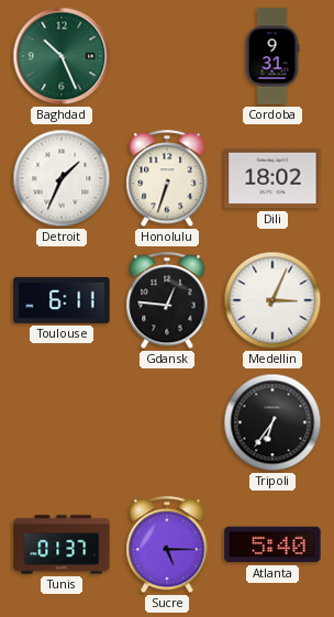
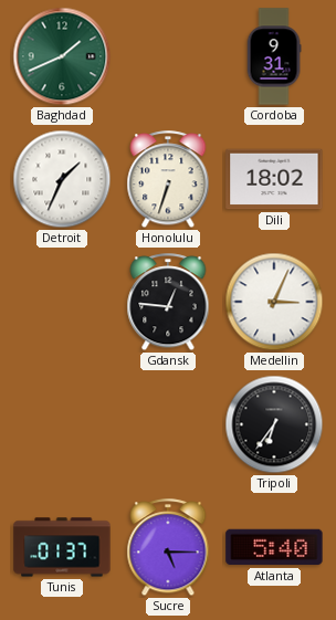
Baghdad: 10:26 -> 1:41 (62, 56)
Toulouse: 6:11 -> none (62, 300)
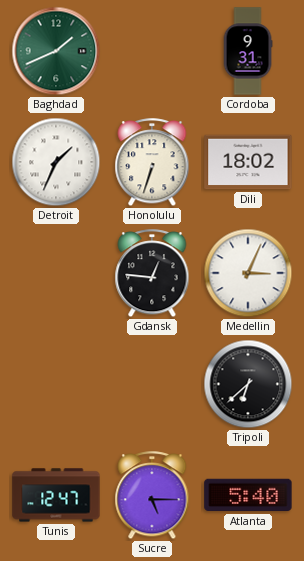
Tripoli: 6:36 -> 6:38 (248, 384)
Tunis: 01:37 -> 12:47 (56, 495)
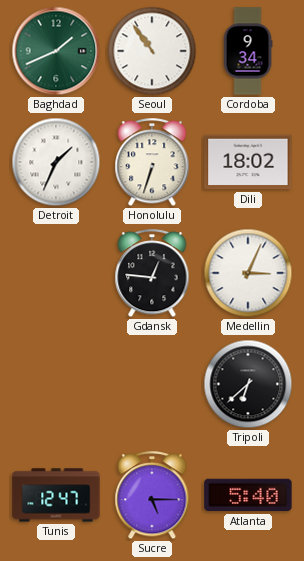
Seoul: none -> 10:54 (152, 51)
Cordoba: 9:31 -> 9:34 (248, 51)
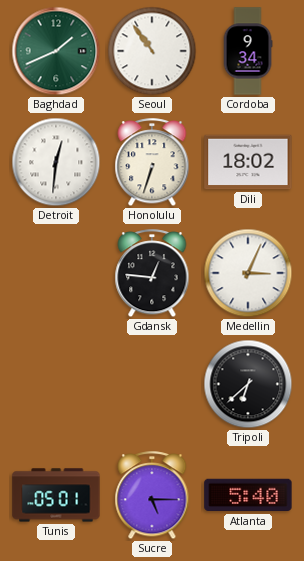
Detroit: 1:34 -> 12:31 (56, 162)
Tunis: 12:47 -> 05:01 (56, 495)
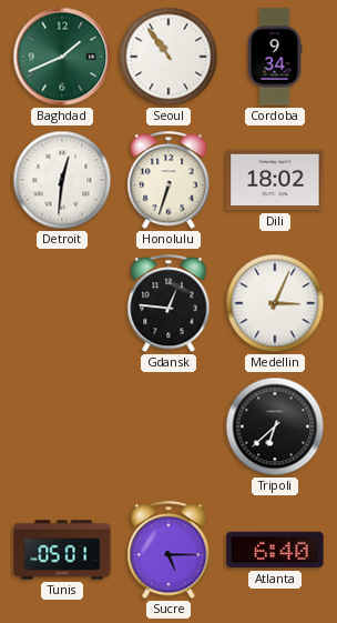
Atlanta: 5:40 -> 6:40 (275, 550)
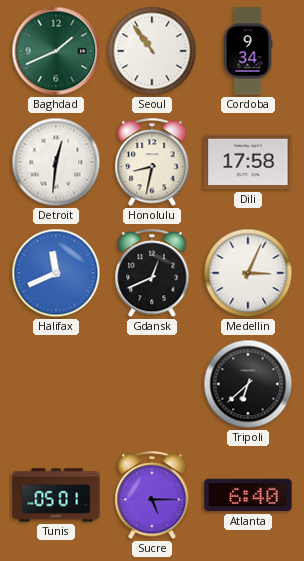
Honolulu: 6:33 -> 8:32 (152, 163)
Dili: 18:02 -> 17:58 (248, 162)
Halifax: none -> 11:41 (56, 273)
Gdansk: 12:46 -> 12:41 (152, 274)
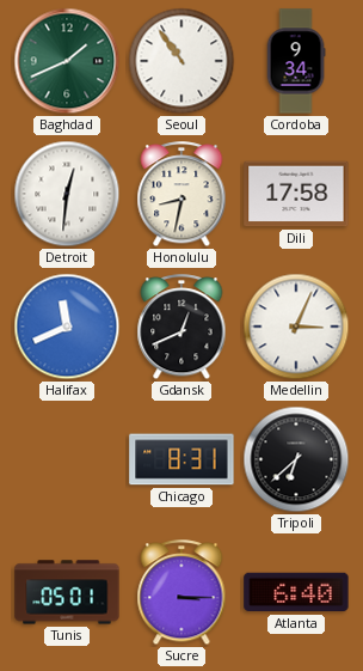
Chicago: none -> 8:31 (181, 459)
Sucre: 5:15 -> 3:15 (181, 593)
